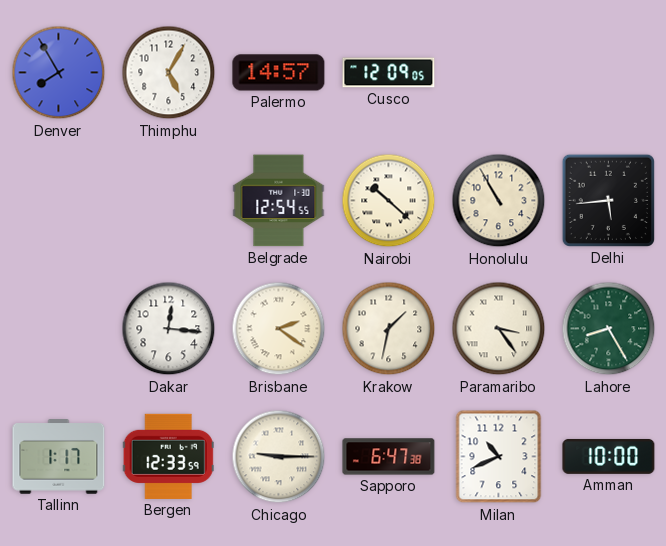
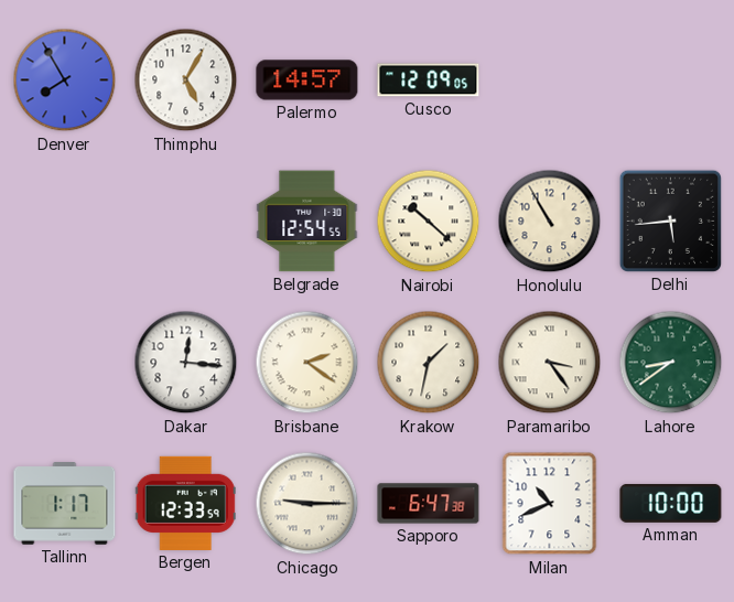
Lahore: 8:25 -> 8:39 (671, 363)
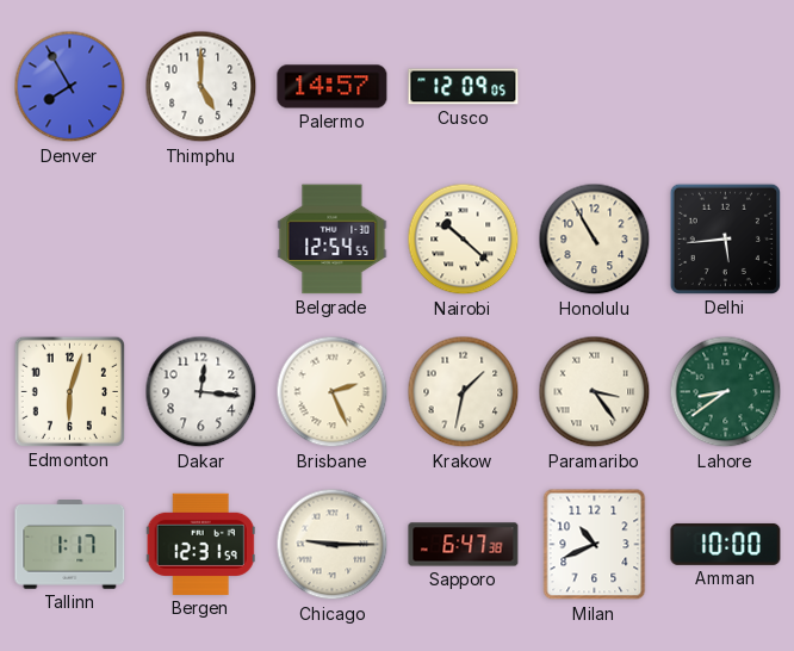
Thimphu: 5:05 -> 5:00 (201, 87)
Edmonton: none -> 6:03 (69, 391)
Brisbane: 2:21 -> 2:26 (333, 392)
Bergen: 12:33 -> 12:31 (200, 544)
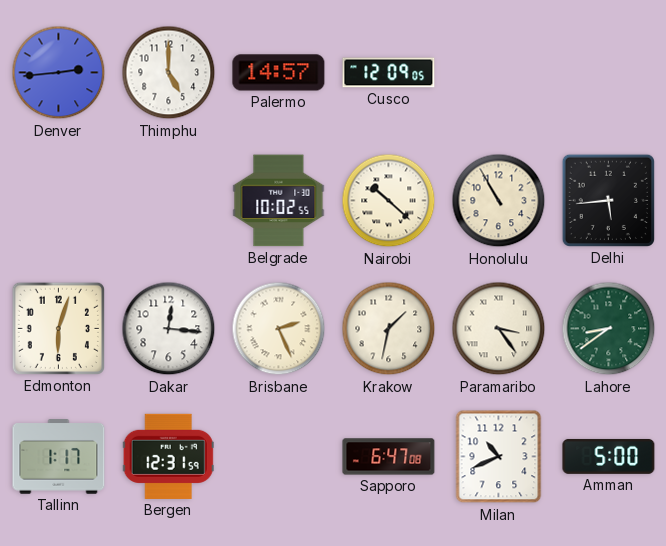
Denver: 7:55 -> 2:44 (59, 73)
Belgrade: 12:54 -> 10:02 (279, 201)
Chicago: 9:15 -> none (333, 545)
Sapporo: 6:47:38 -> 6:47:08 (389, 457)
Amman: 10:00 -> 5:00 (609, 456)
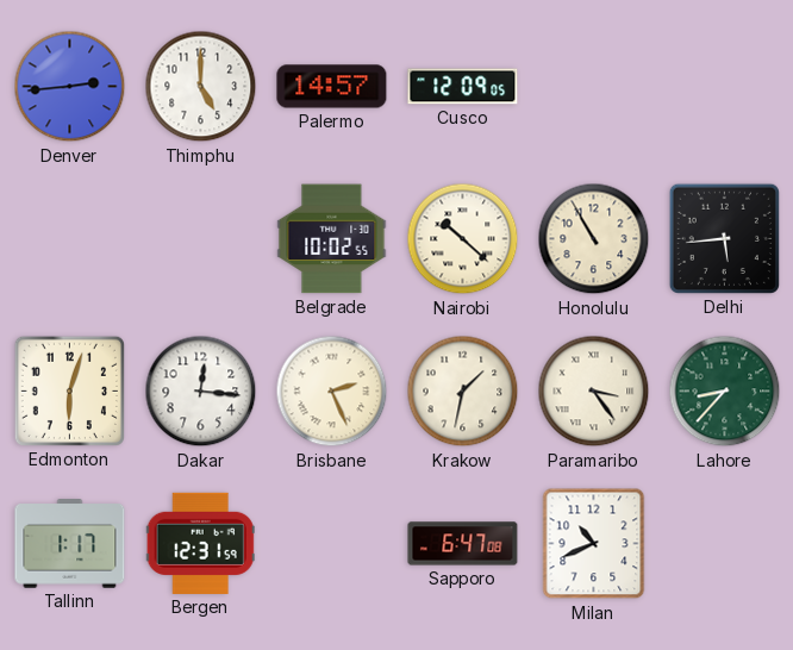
Lahore: 8:39 -> 8:37 (725, 392)
Amman: 5:00 -> none (609, 456)
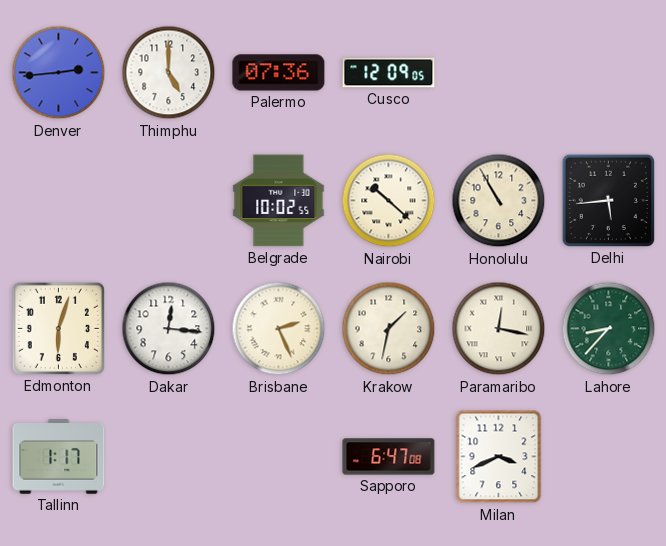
Palermo: 14:57 -> 07:36 (279, 73)
Paramaribo: 3:24 -> 12:17 (499, 329)
Bergen: 12:31 -> none (200, 543)
Milan: 10:41 -> 3:41 (499, 457)
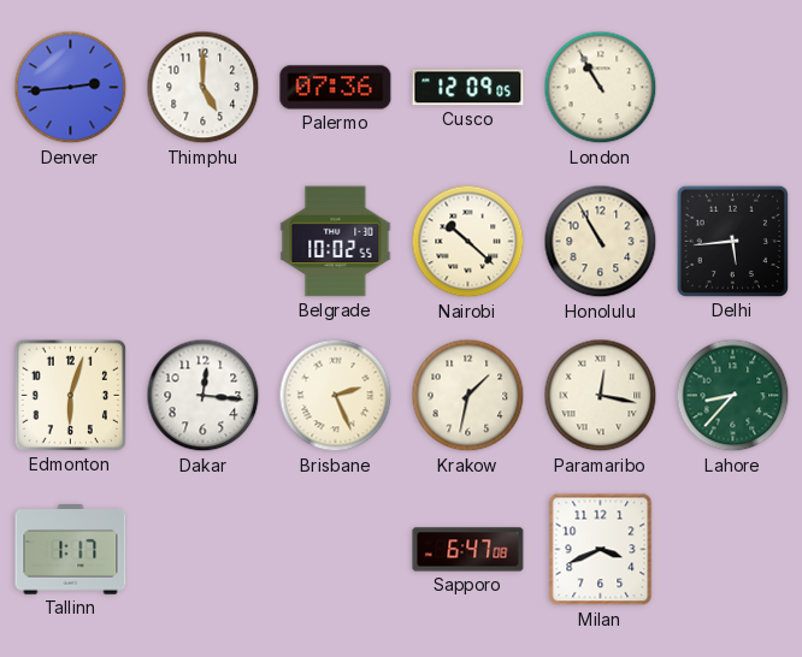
London: none -> 10:55 (601, 88)
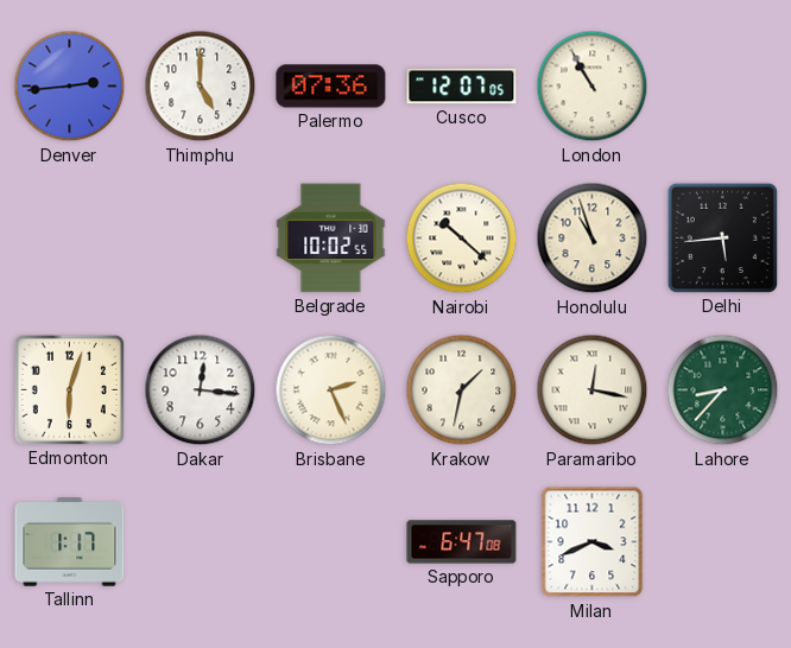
Cusco: 12:09 -> 12:07 (462, 87)
Honolulu: 10:55 -> 10:57 (593, 239)
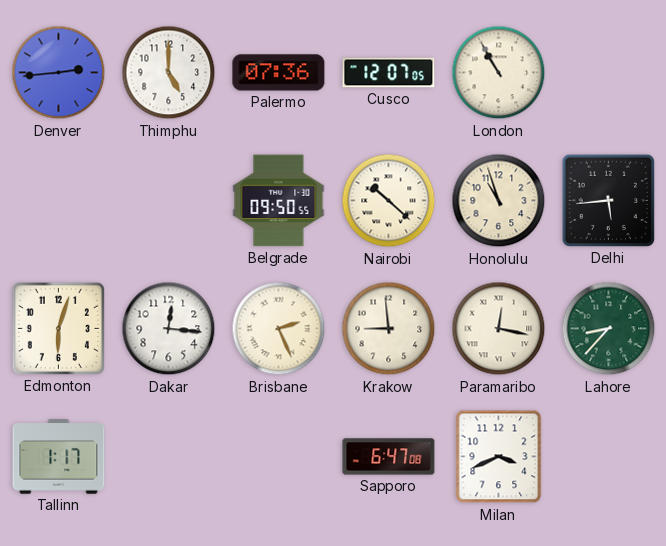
Belgrade: 10:02 -> 09:50 (279, 201)
Krakow: 1:32 -> 8:59 (389, 329)
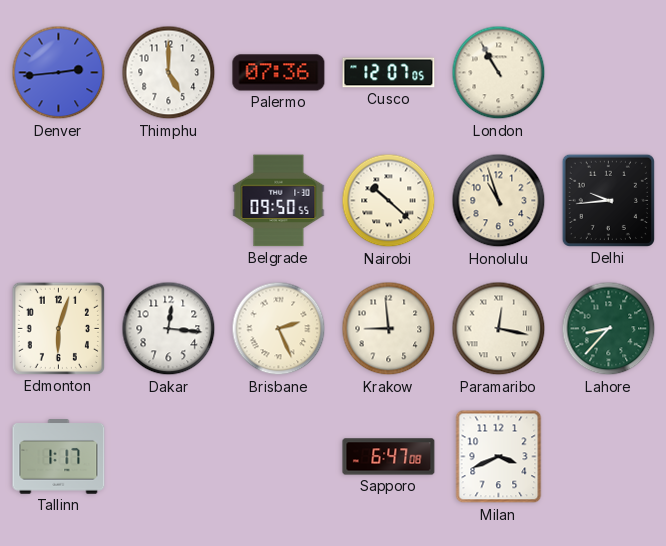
Delhi: 5:44 -> 9:44 (608, 200)
